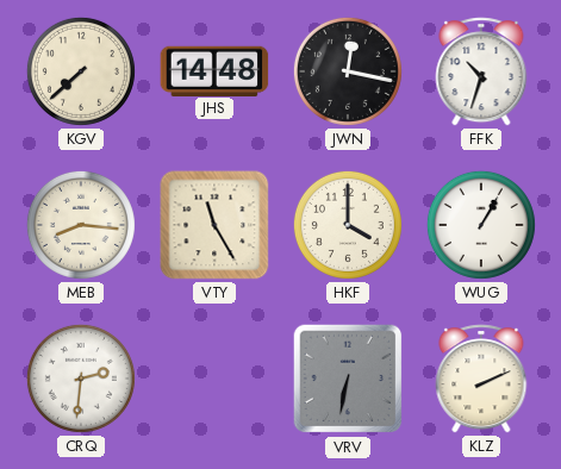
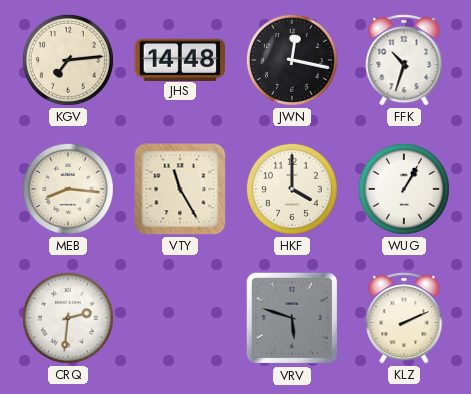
KGV: 7:38 -> 7:14 (68, 60)
VRV: 6:32 -> 5:48 (292, 318)
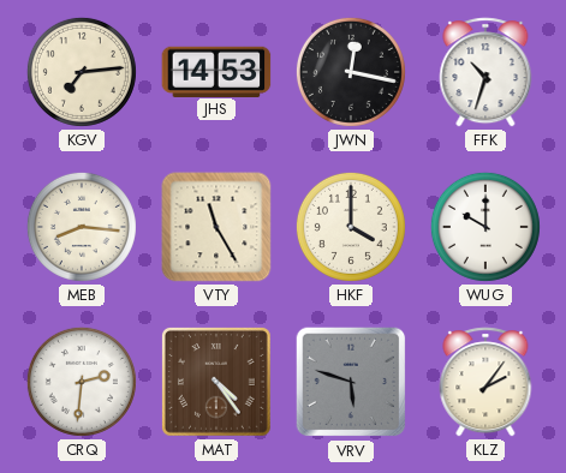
JHS: 14:48 -> 14:53 (216, 71)
WUG: 1:05 -> 10:00 (485, 227)
MAT: none -> 4:24 (216, 382)
KLZ: 2:11 -> 2:06 (485, 382)
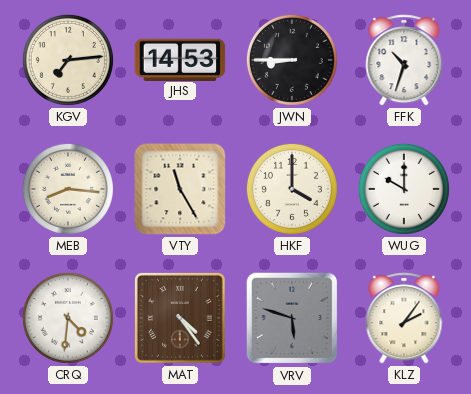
JWN: 12:17 -> 8:45 (292, 60)
CRQ: 2:31 -> 4:31 (68, 318)
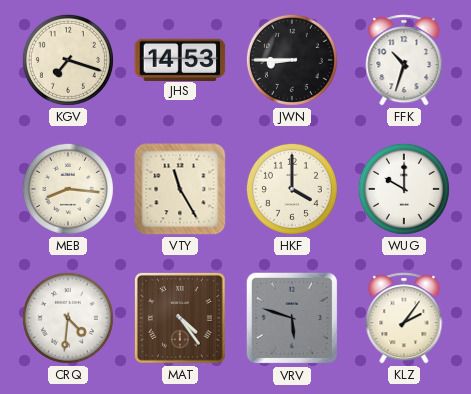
KGV: 7:14 -> 7:18 (68, 60)
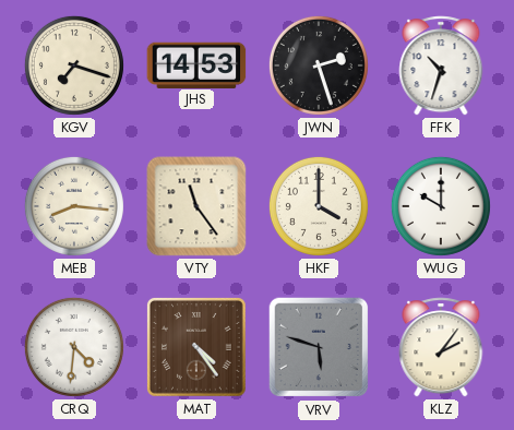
JWN: 8:45 -> 2:27 (319, 65)
VTY: 11:25 -> 11:24 (196, 206)
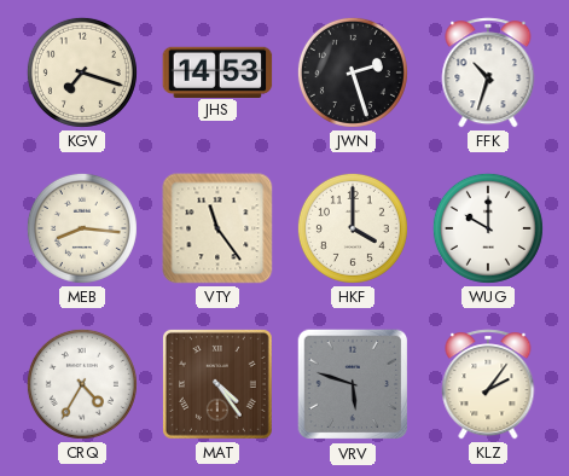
CRQ: 4:31 -> 4:35 (82, 384)
